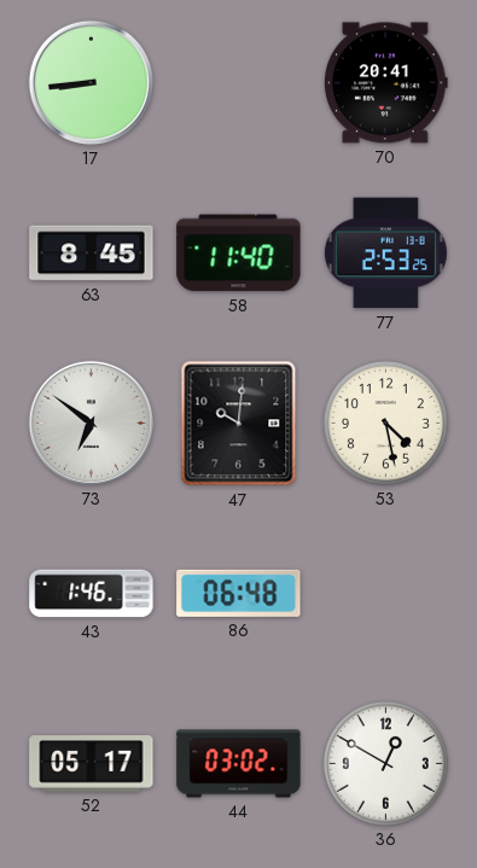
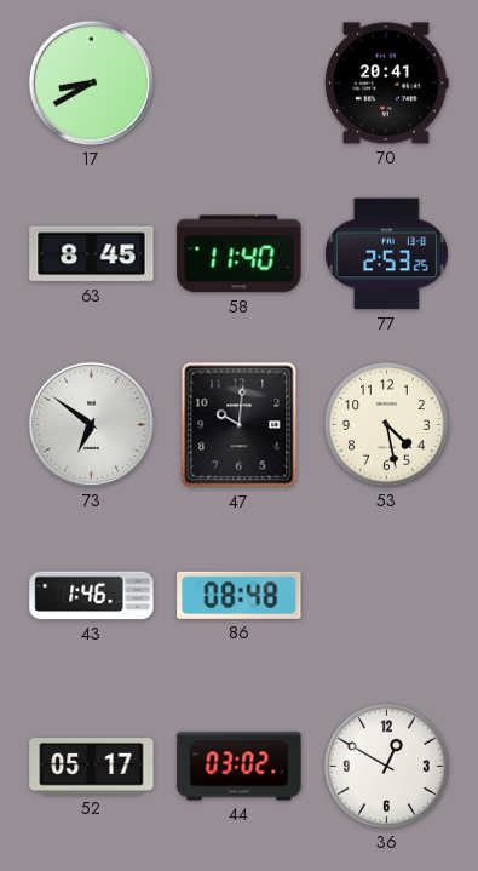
17: 8:44 -> 8:40 (91, 82)
86: 06:48 -> 08:48 (240, 595)
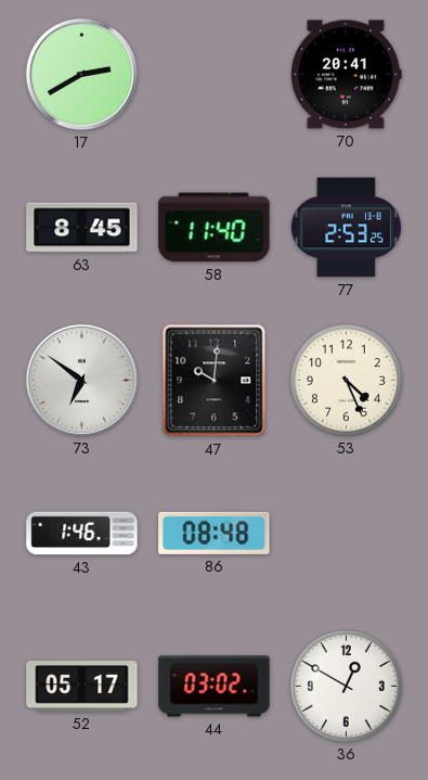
17: 8:40 -> 2:40 (81, 74)
53: 4:28 -> 4:26 (346, 380)
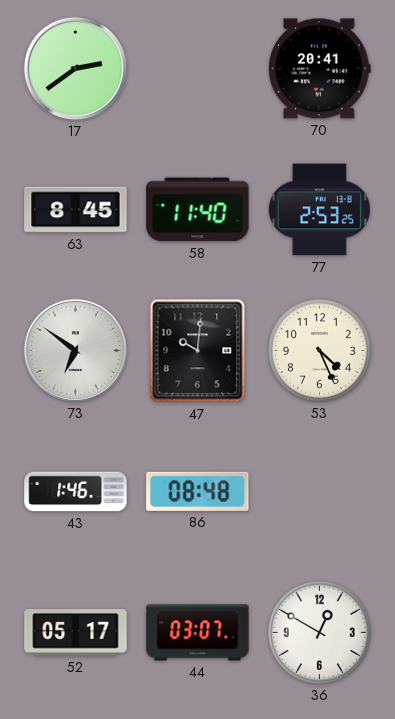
17: 2:40 -> 2:39 (75, 68)
44: 03:02 -> 03:07 (198, 633)
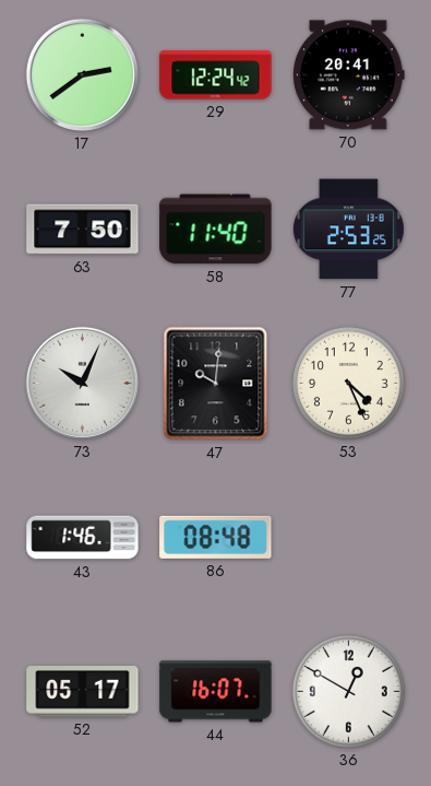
29: none -> 12:24 (216, 75)
63: 8:45 -> 7:50 (83, 230)
73: 6:51 -> 10:04 (82, 383)
44: 03:07 -> 16:07 (216, 692)
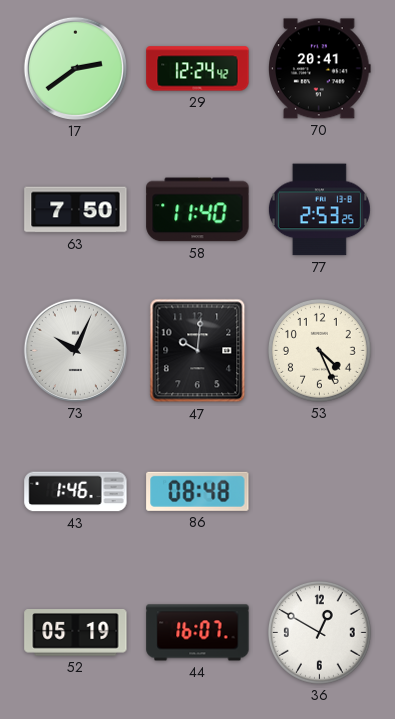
52: 05:17 -> 05:19 (76, 633)
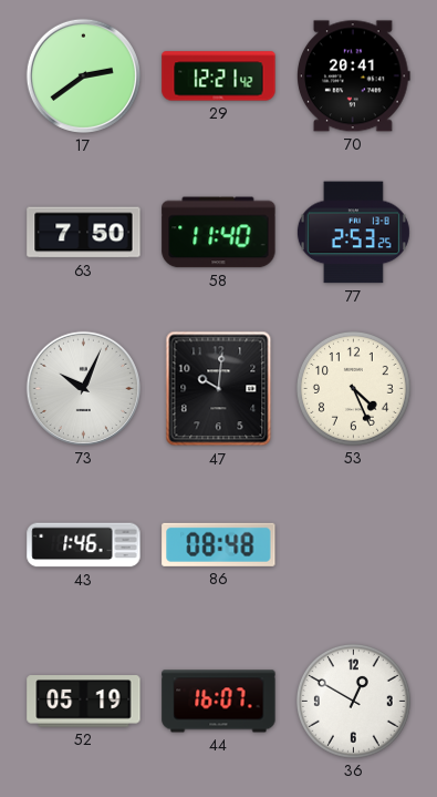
29: 12:24 -> 12:21 (219, 76)
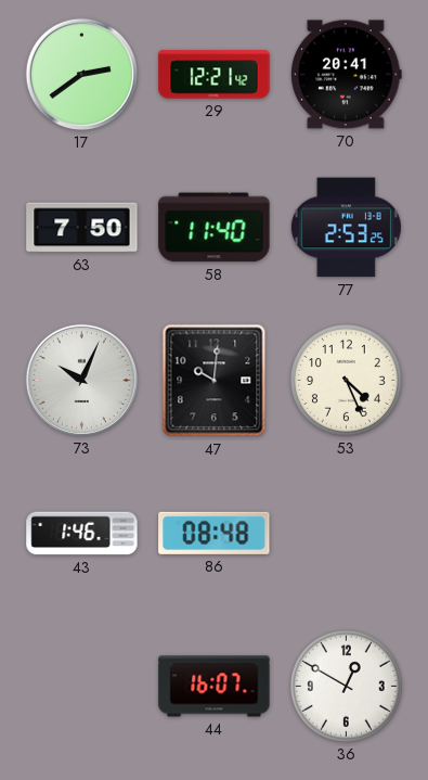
52: 05:19 -> none (84, 702)
